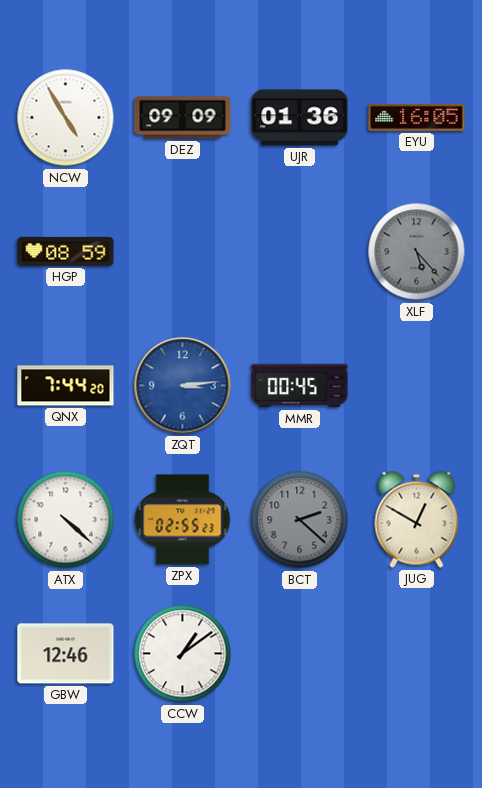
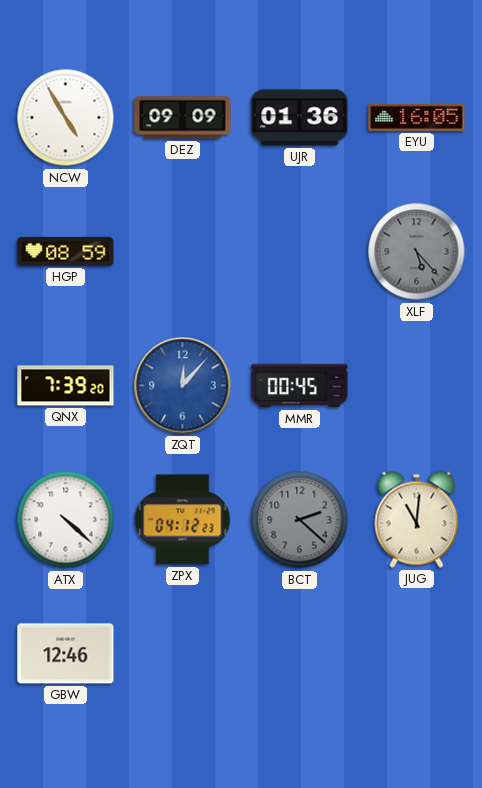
QNX: 7:44 -> 7:39 (66, 386)
ZQT: 3:14 -> 12:07 (183, 386)
ZPX: 02:55 -> 04:12 (183, 520)
JUG: 12:50 -> 11:01 (417, 519)
CCW: 1:09 -> none (183, 654)
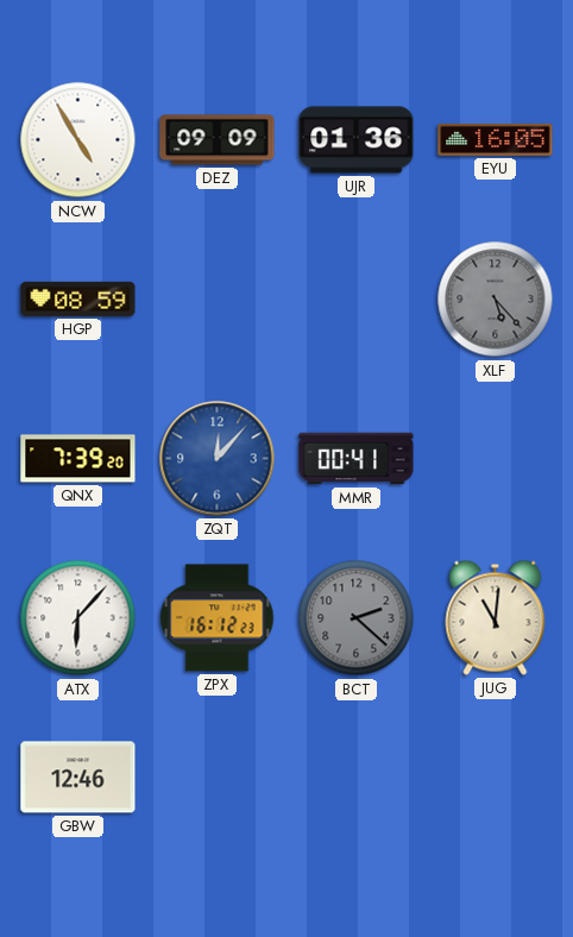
MMR: 00:45 -> 00:41 (357, 459)
ATX: 4:22 -> 6:07 (78, 618)
ZPX: 04:12 -> 16:12 (218, 618)
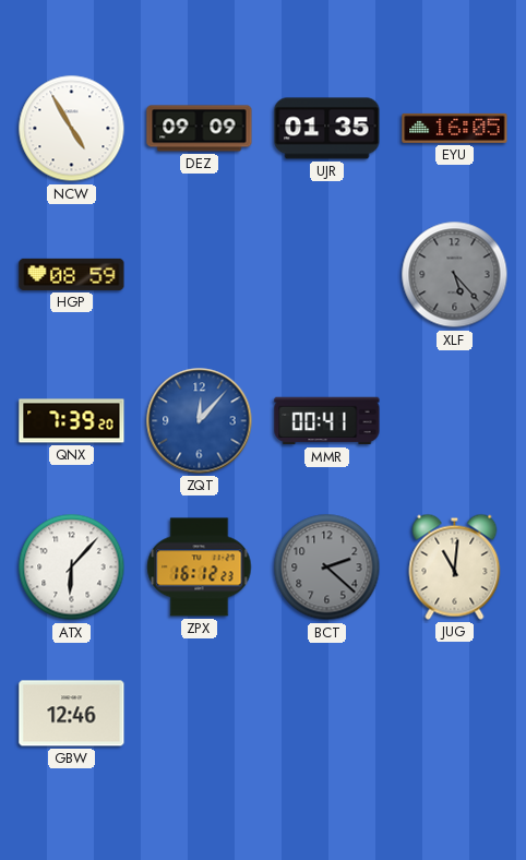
UJR: 01:36 -> 01:35 (327, 129)
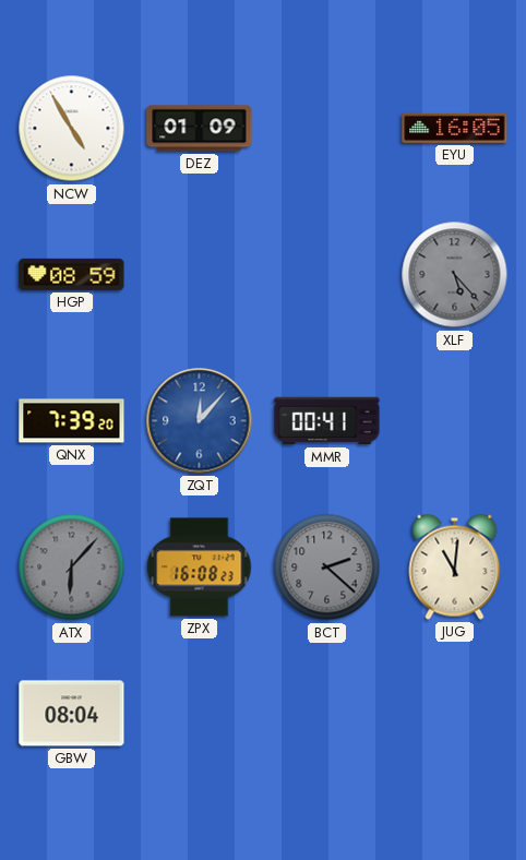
DEZ: 09:09 -> 01:09 (200, 129)
UJR: 01:35 -> none (327, 129)
ATX dial: white -> grey (72, 568)
ZPX: 16:12 -> 16:08 (200, 568)
GBW: 12:46 -> 08:04 (72, 714)
